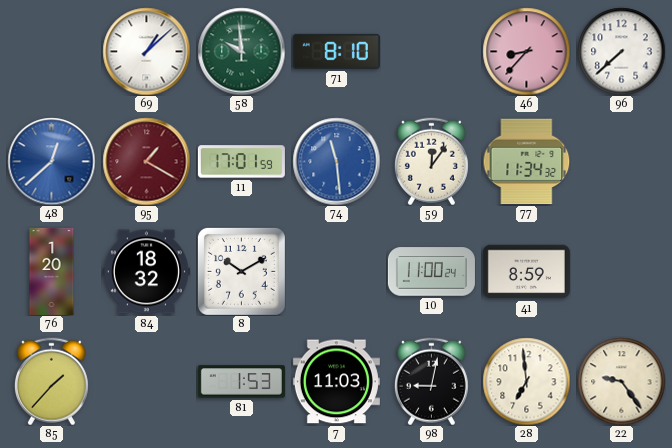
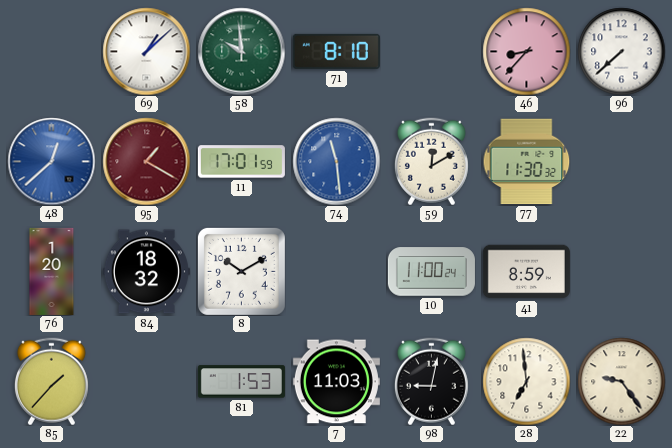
59: 12:06 -> 12:10 (431, 161)
77: 11:34 -> 11:30 (526, 162)
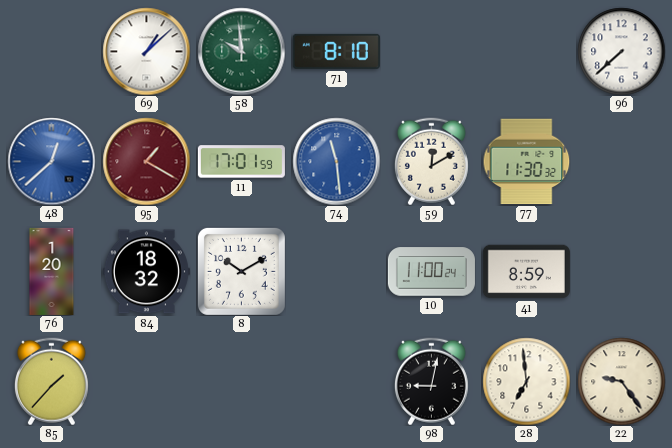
46: 8:37 -> none (526, 51)
81: 1:53 -> none (241, 382)
7: 11:03 -> none (336, 382)
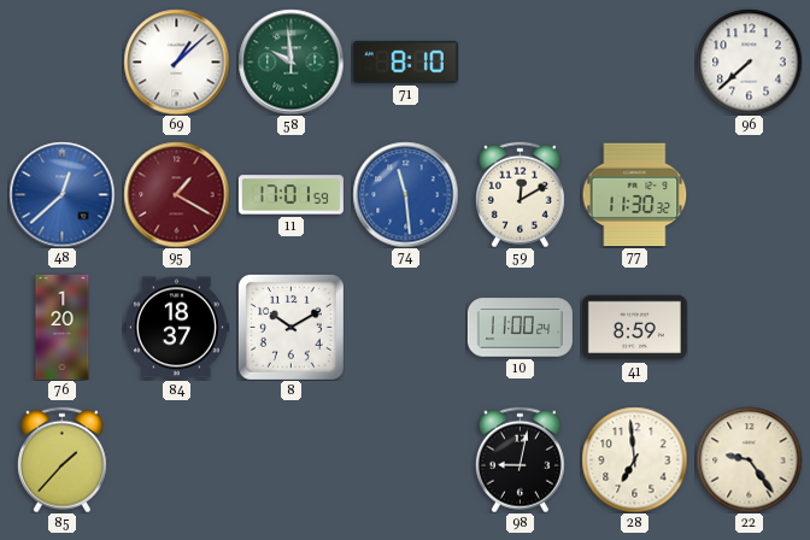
84: 18:32 -> 18:37 (176, 328)
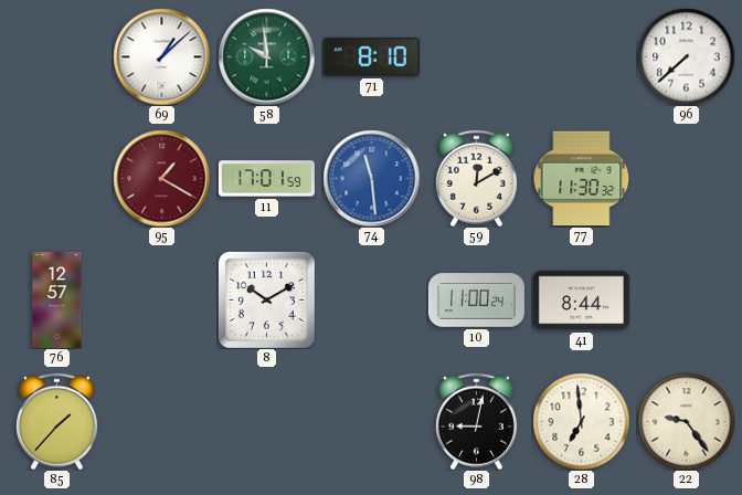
48: 12:38 -> none (61, 194)
76: 1:20 -> 12:57 (57, 299)
84: 18:37 -> none (176, 328)
41: 8:59 -> 8:44 (581, 301)
